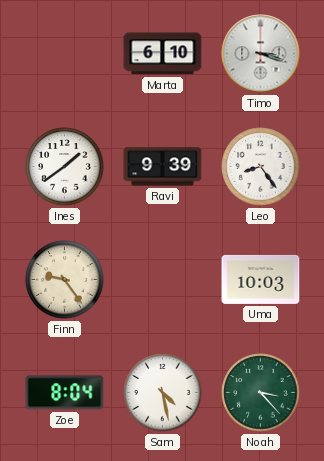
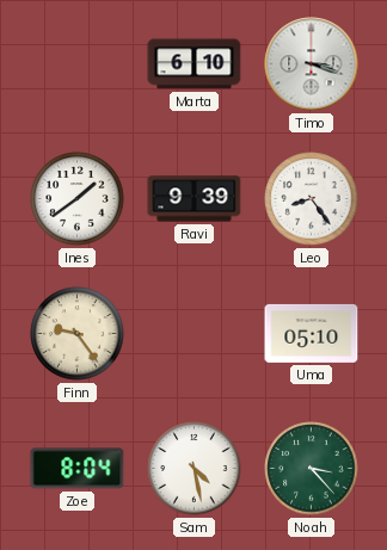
Uma: 10:03 -> 05:10 (312, 333)
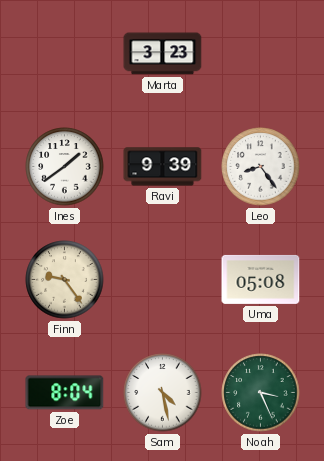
Marta: 6:10 -> 3:23 (163, 54)
Timo: 3:18 -> none (312, 64)
Uma: 05:10 -> 05:08 (261, 279)
Noah: 3:23 -> 3:26 (261, 393)
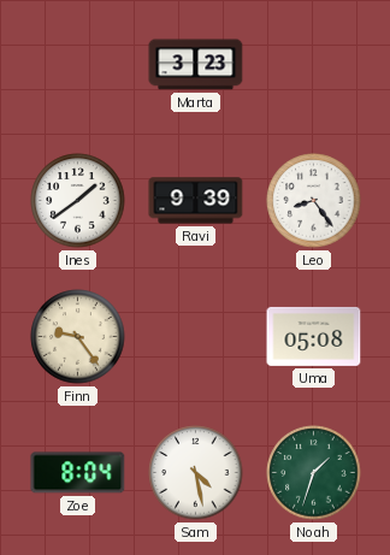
Noah: 3:26 -> 1:33 (314, 473)
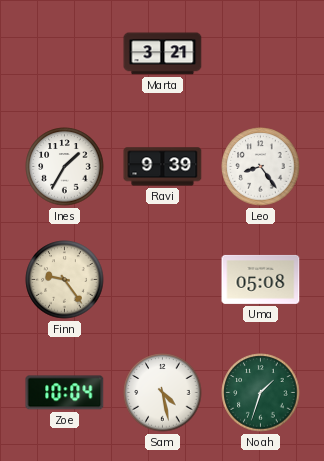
Marta: 3:23 -> 3:21 (163, 54)
Ines: 1:39 -> 1:35 (65, 167)
Zoe: 8:04 -> 10:04 (65, 393)
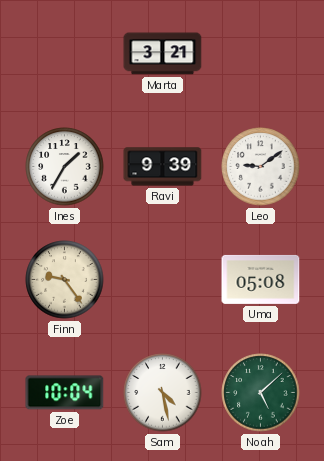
Leo: 8:24 -> 9:09 (261, 167)
Noah: 1:33 -> 5:08 (261, 393)
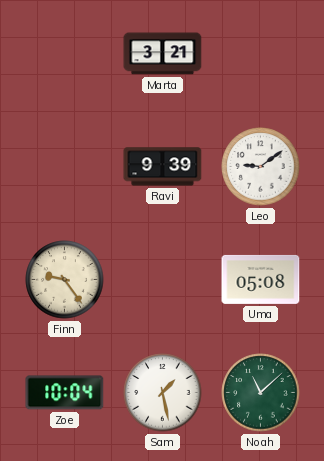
Ines: 1:35 -> none (65, 167)
Sam: 4:28 -> 1:28 (163, 393)
Noah: 5:08 -> 11:08 (261, 393)
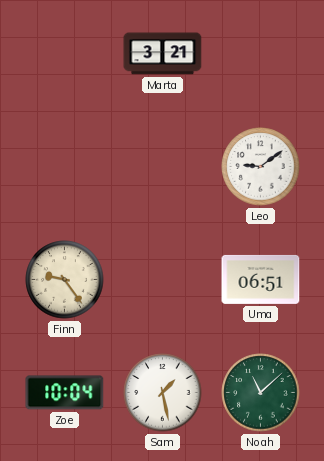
Ravi: 9:39 -> none (163, 167)
Uma: 05:08 -> 06:51 (261, 279)
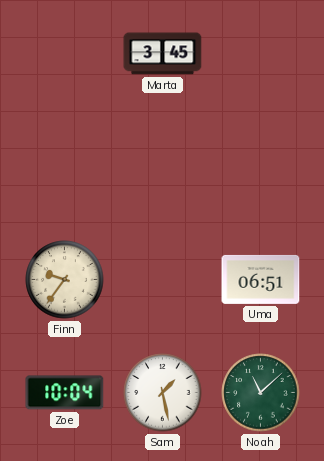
Marta: 3:21 -> 3:45 (163, 54)
Leo: 9:09 -> none (261, 167)
Finn: 9:24 -> 9:36 (65, 280)
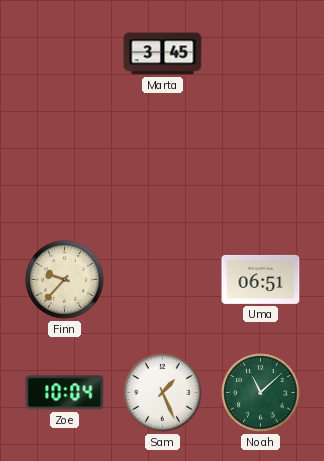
Finn: 9:36 -> 9:37 (65, 280)
Sam: 1:28 -> 1:26 (163, 393)
